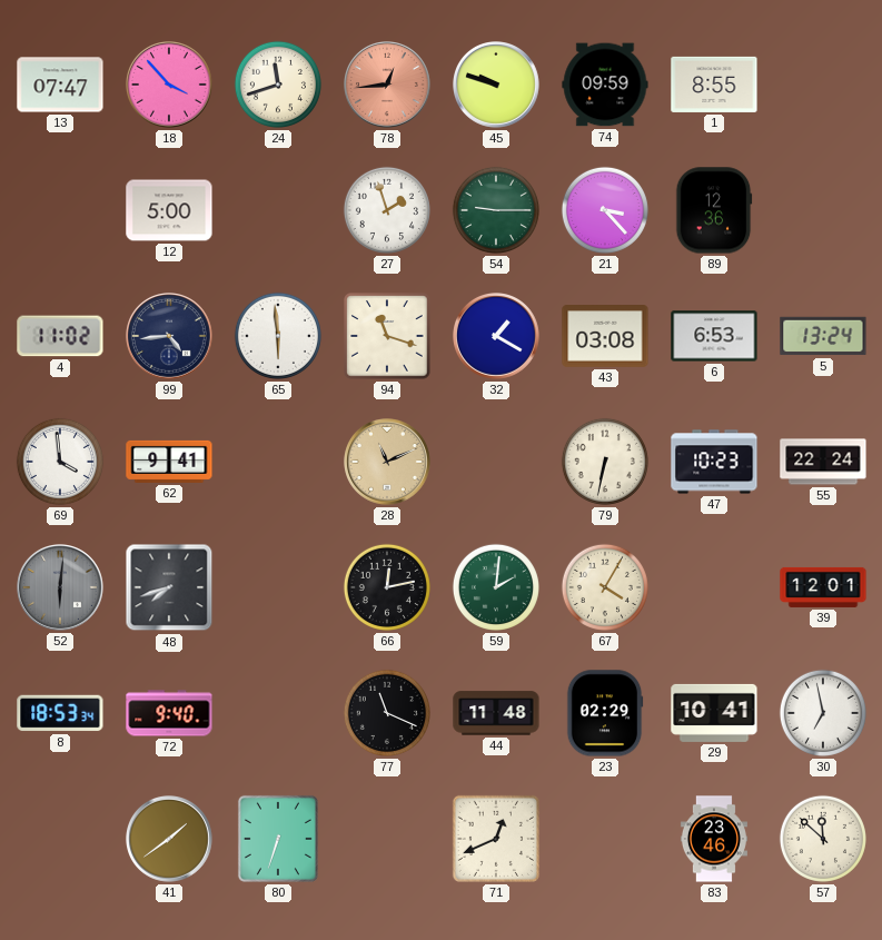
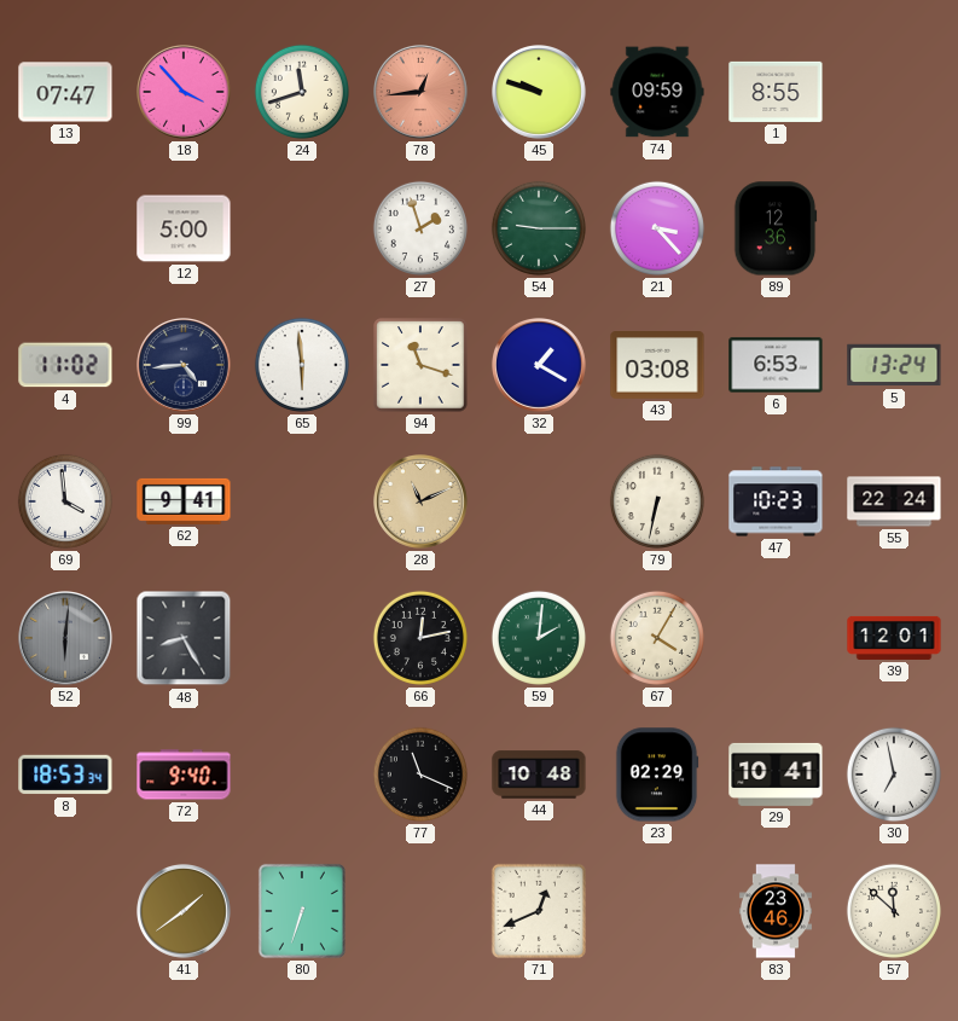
48: 7:42 -> 8:25 (184, 638)
44: 11:48 -> 10:48 (539, 775)
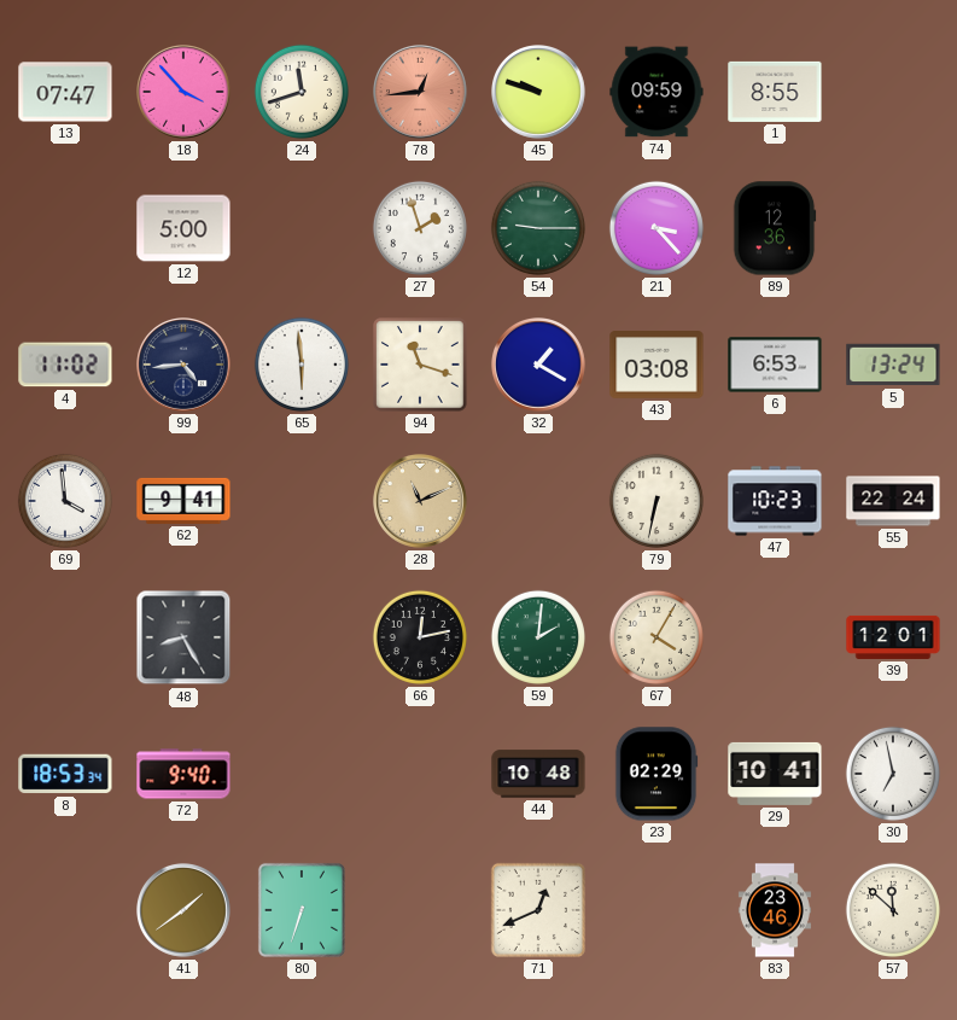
52: 6:01 -> none (66, 639)
77: 11:19 -> none (420, 775)
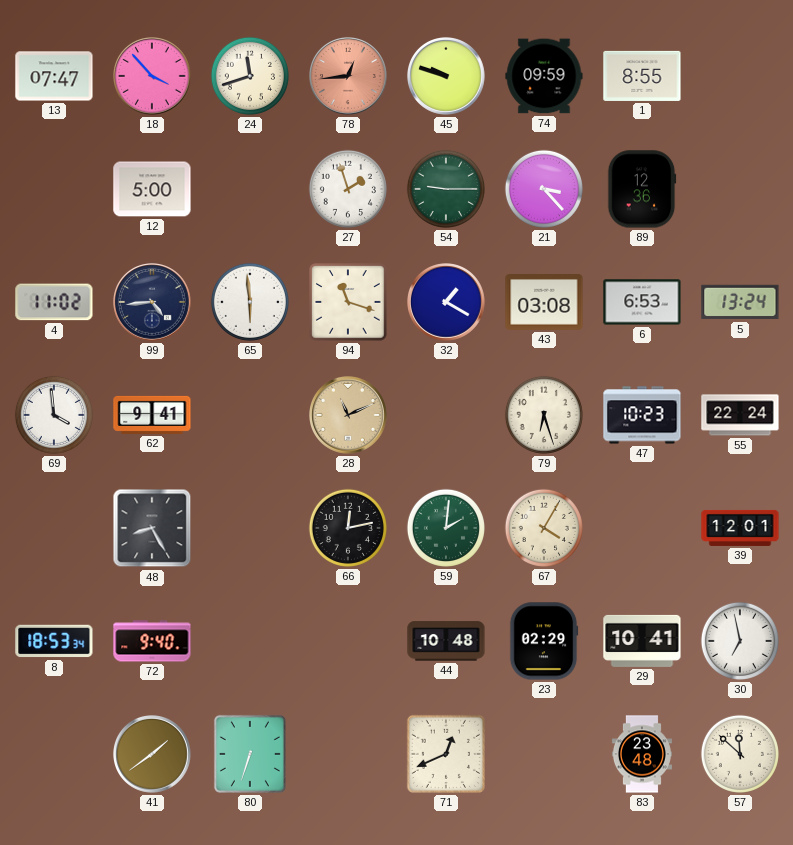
79: 6:32 -> 6:27 (544, 415)
83: 23:46 -> 23:48 (642, 754)
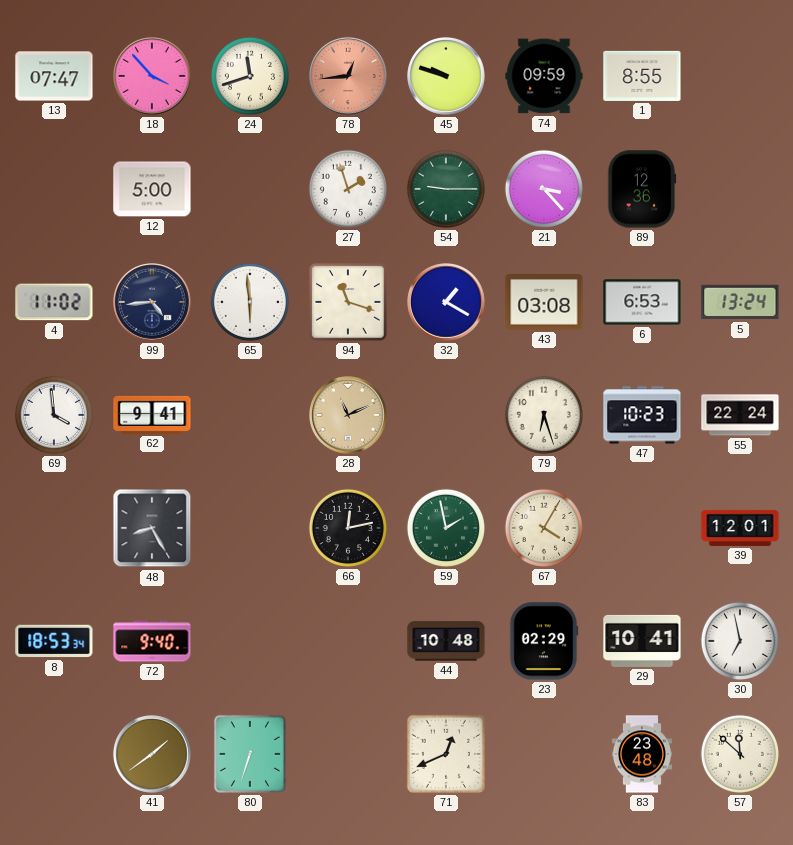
59: 2:01 -> 1:58 (446, 528)
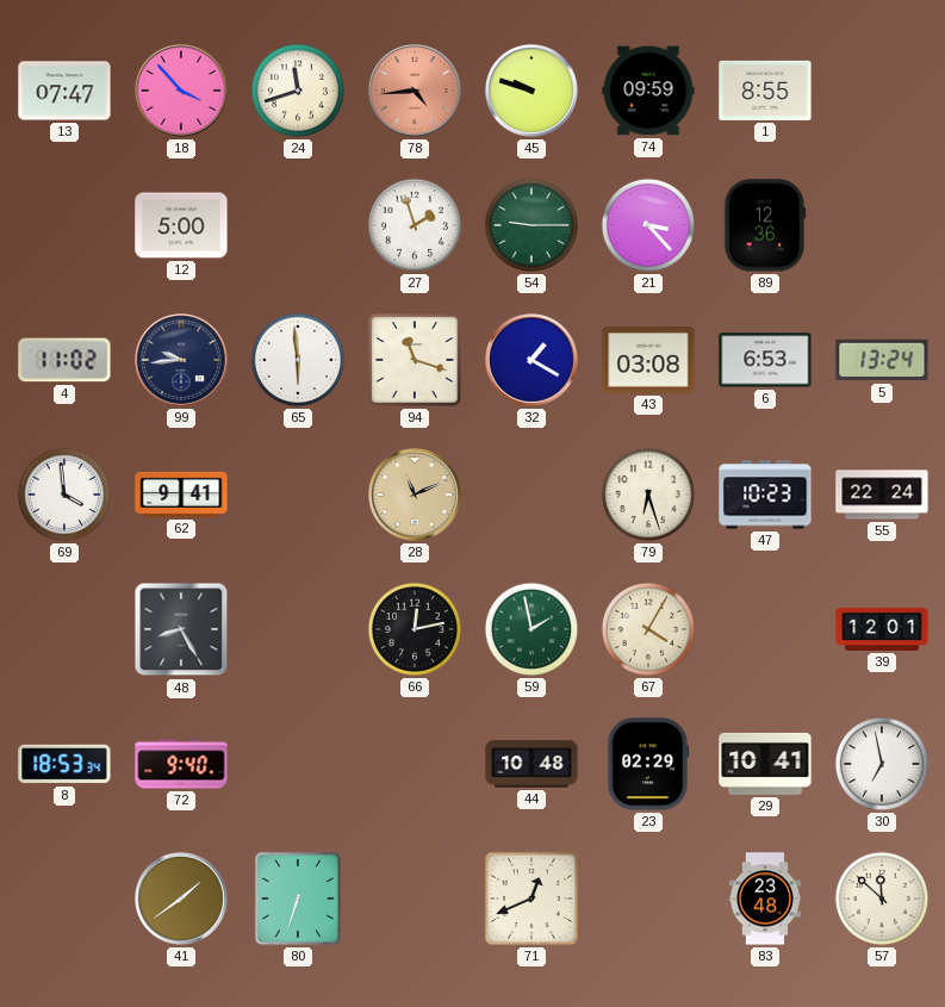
78: 12:44 -> 4:44 (416, 92)
99: 4:44 -> 9:44 (182, 361)
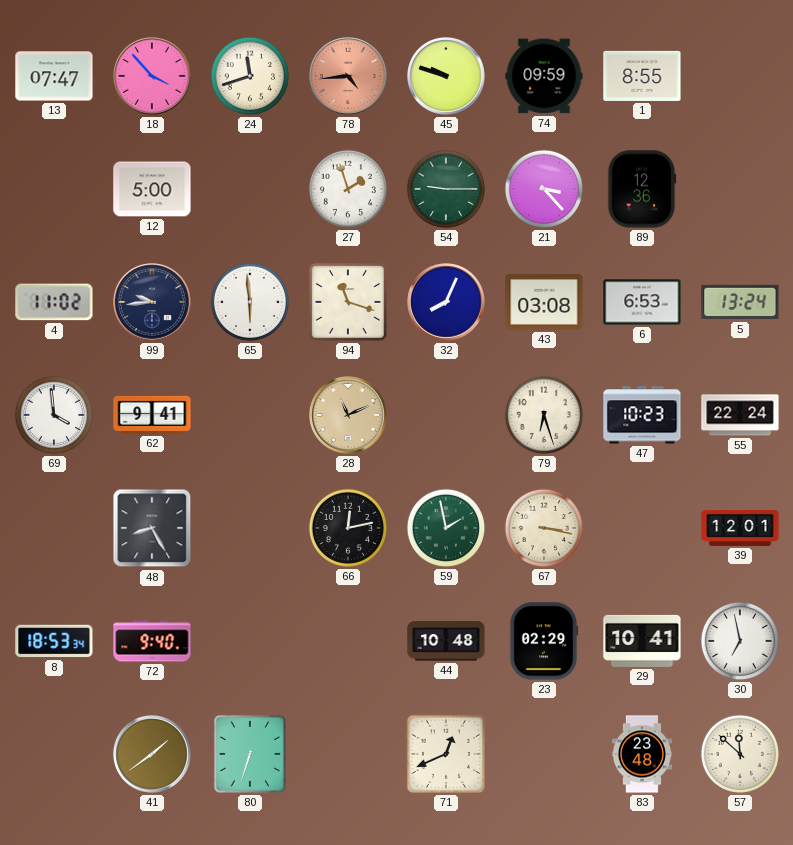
32: 1:20 -> 8:04 (447, 303)
67: 4:05 -> 3:17 (544, 528)
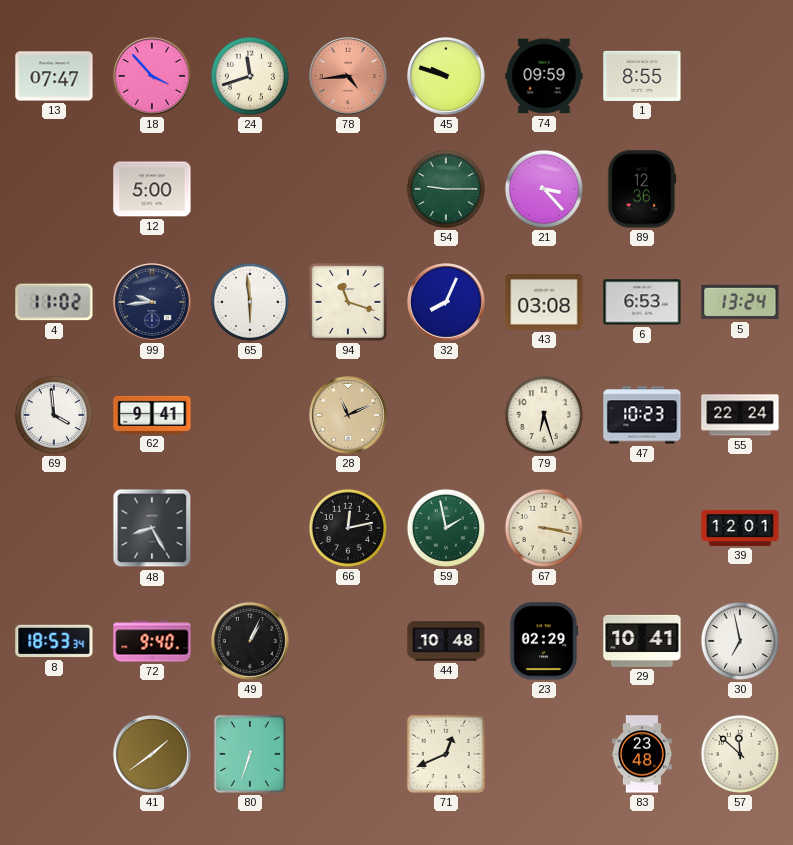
27: 1:57 -> none (348, 189)
49: none -> 1:04 (251, 642)
